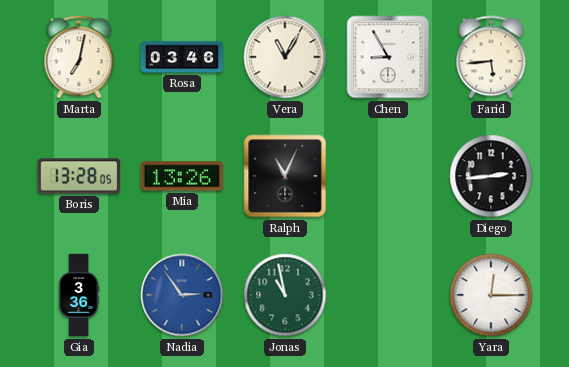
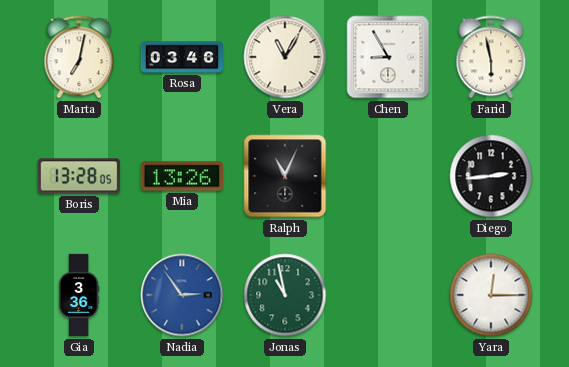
Farid: 5:44 -> 5:58 (491, 57)
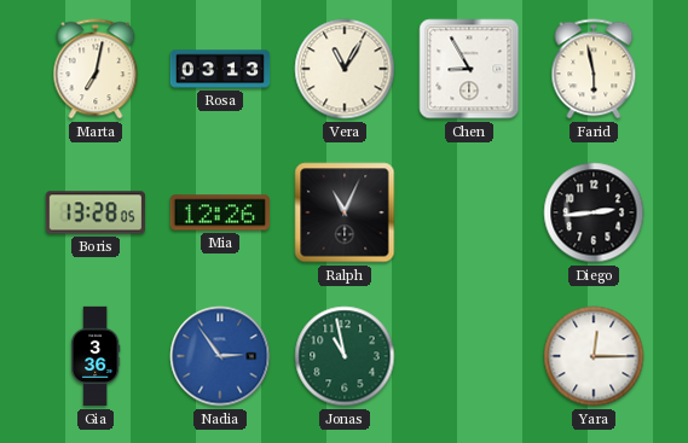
Rosa: 03:46 -> 03:13 (220, 69)
Mia: 13:26 -> 12:26 (219, 212)
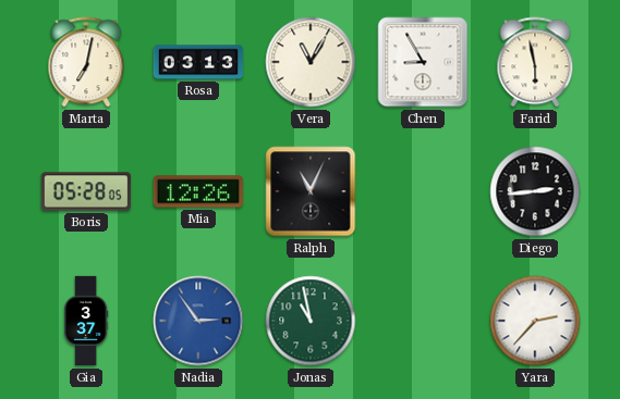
Boris: 13:28 -> 05:28 (85, 191)
Gia: 3:36 -> 3:37 (86, 321)
Yara: 12:15 -> 2:37 (535, 321)
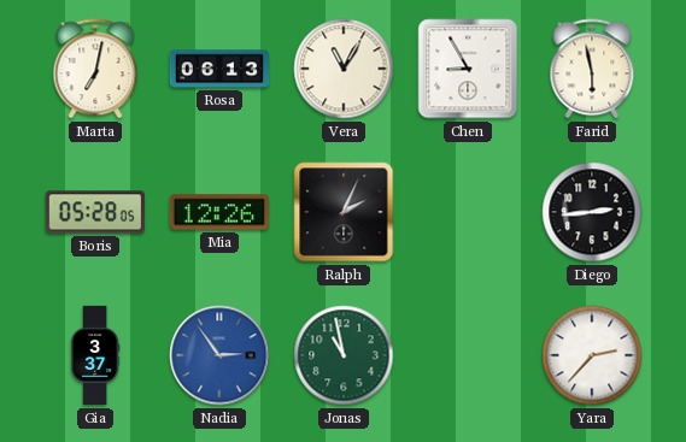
Rosa: 03:13 -> 06:13 (219, 69)
Ralph: 11:04 -> 2:04 (344, 212)
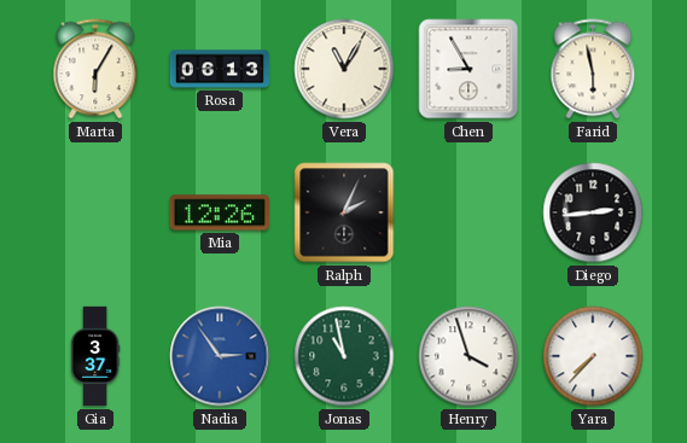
Marta: 7:02 -> 6:05 (95, 69)
Boris: 05:28 -> none (94, 212)
Henry: none -> 3:57 (468, 356)
Yara: 2:37 -> 7:37 (593, 356)
